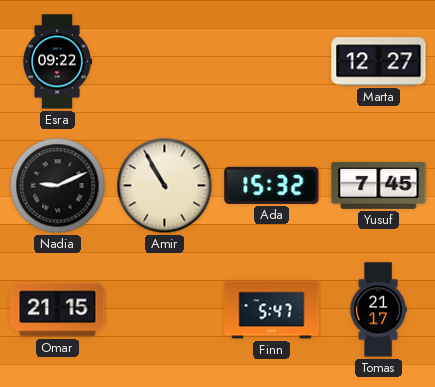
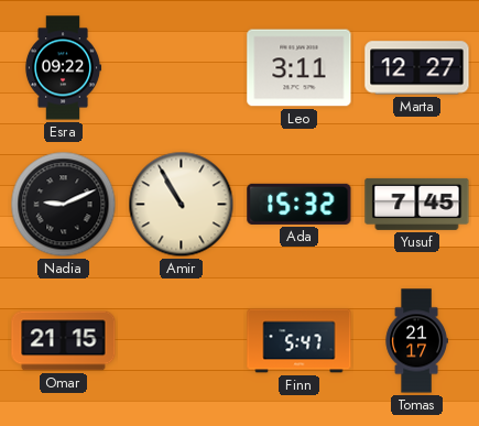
Leo: none -> 3:11 (300, 68)
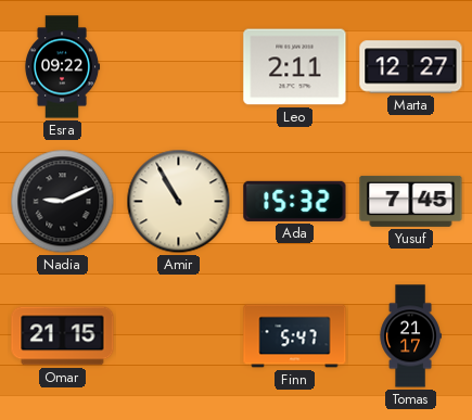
Leo: 3:11 -> 2:11 (295, 67)
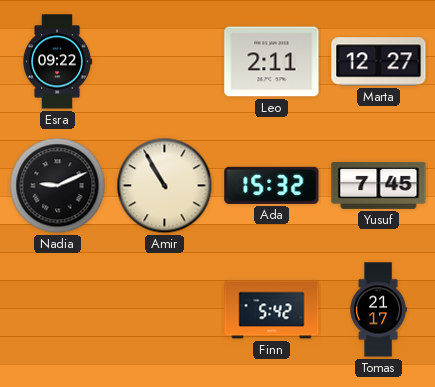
Omar: 21:15 -> none (63, 336)
Finn: 5:47 -> 5:42 (272, 310)
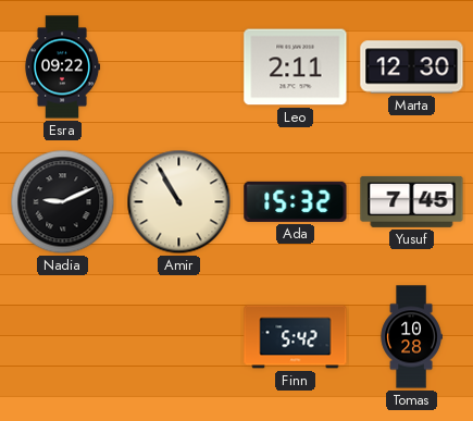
Marta: 12:27 -> 12:30 (412, 67)
Tomas: 21:17 -> 10:28 (411, 337)
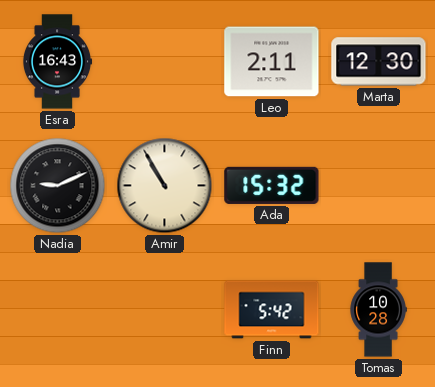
Esra: 09:22 -> 16:43 (57, 62)
Yusuf: 7:45 -> none (412, 201)
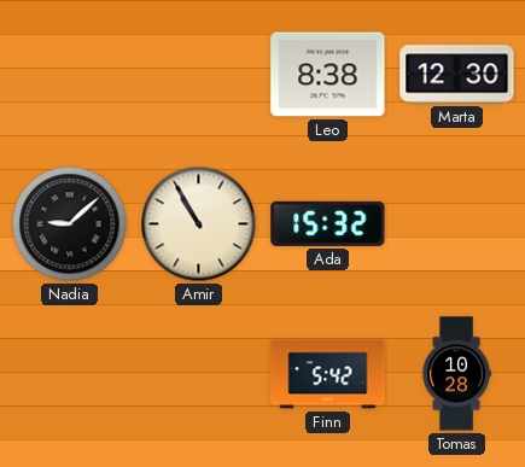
Esra: 16:43 -> none (57, 62)
Leo: 2:11 -> 8:38 (328, 75)
Nadia: 9:11 -> 9:08 (70, 224)
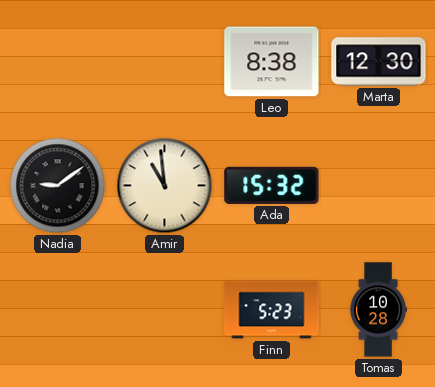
Nadia: 9:08 -> 9:09 (58, 186)
Amir: 10:55 -> 10:59 (165, 186)
Finn: 5:42 -> 5:23 (272, 310)
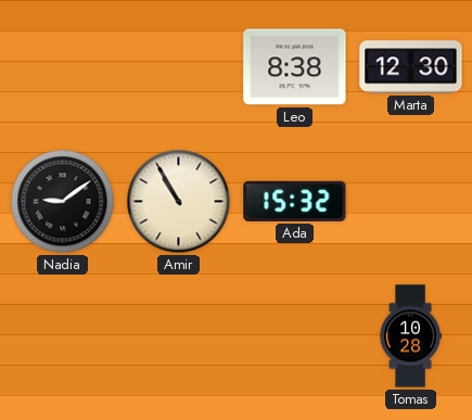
Amir: 10:59 -> 10:55 (179, 202)
Finn: 5:23 -> none (272, 310)
